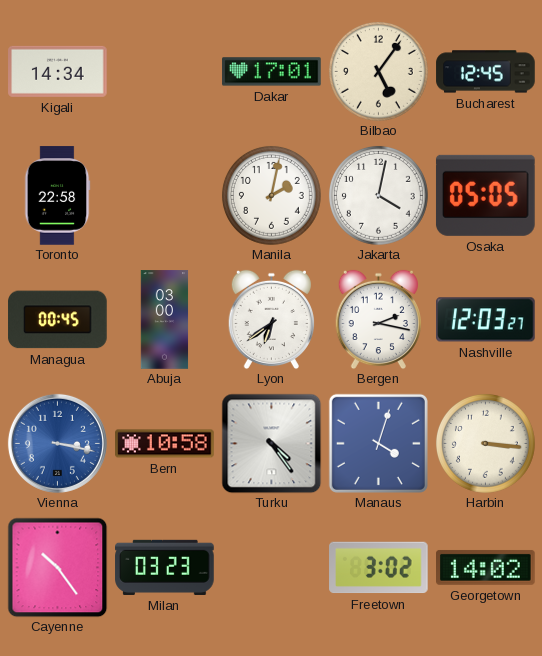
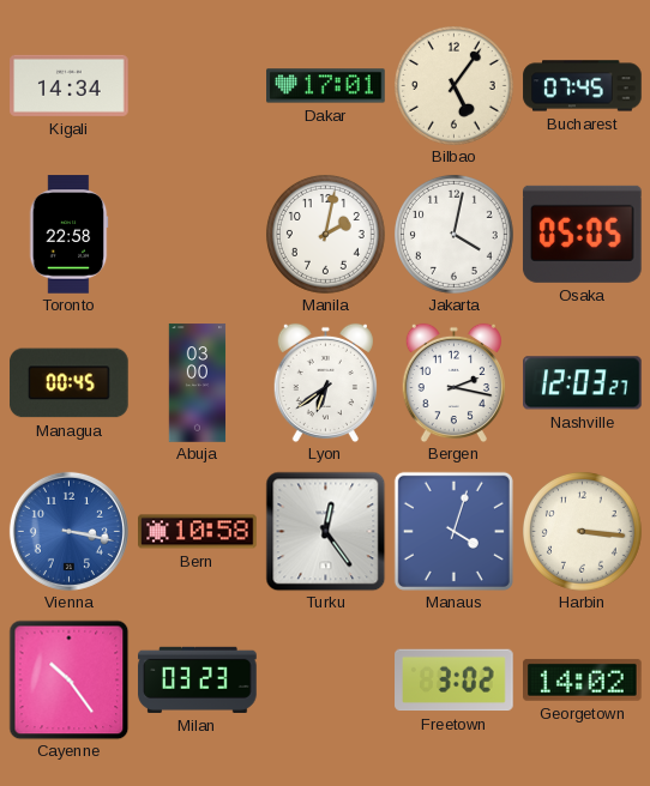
Bucharest: 12:45 -> 07:45 (583, 86)
Turku: 4:24 -> 12:24 (325, 531)
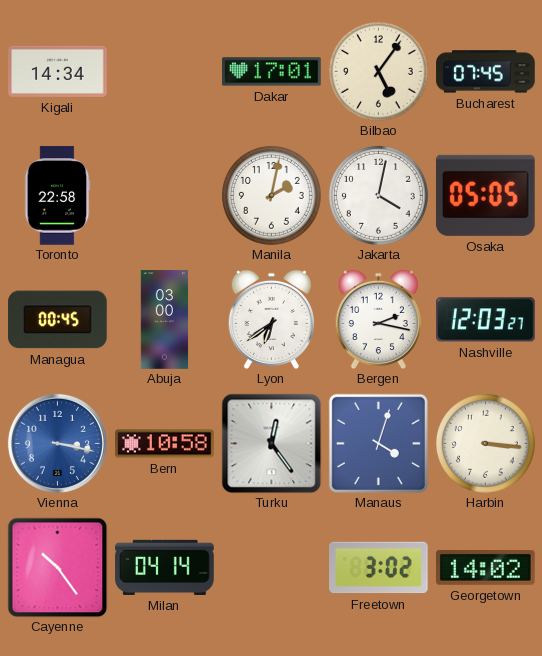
Milan: 03:23 -> 04:14 (165, 567)
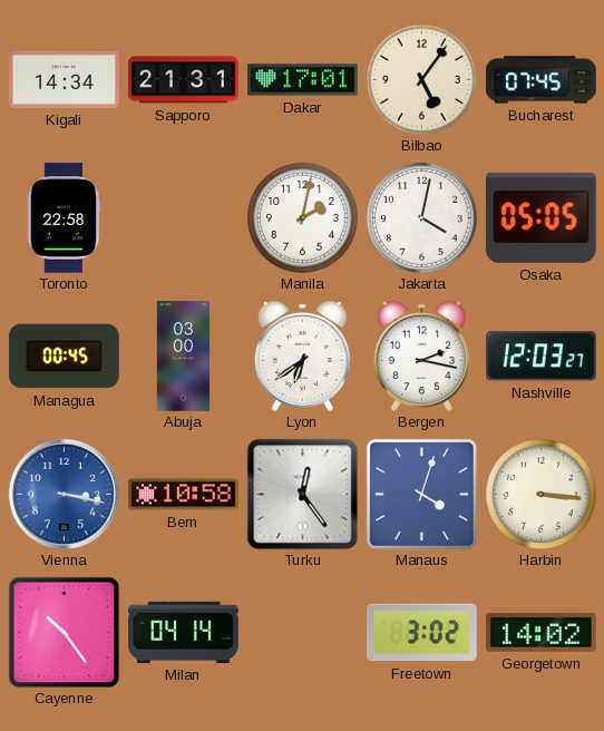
Sapporo: none -> 21:31 (184, 80)
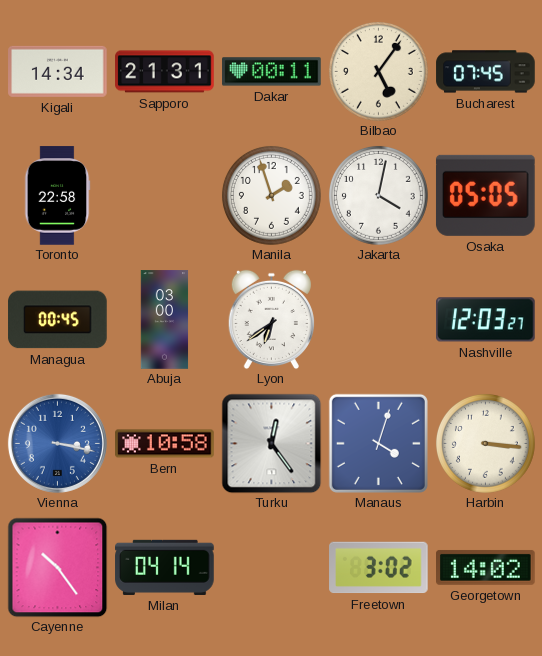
Dakar: 17:01 -> 00:11 (272, 72)
Manila: 2:02 -> 1:57 (271, 195)
Bergen: 2:17 -> none (421, 355)
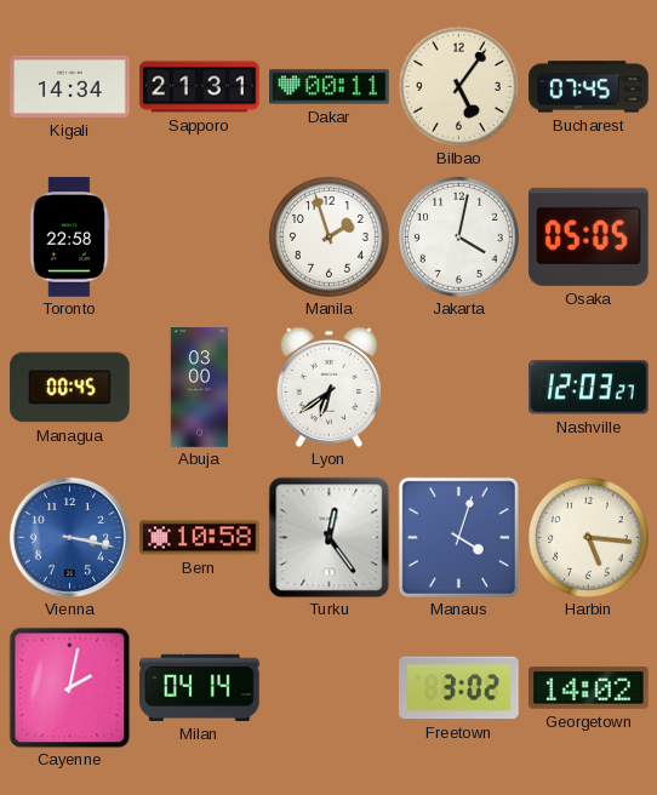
Harbin: 3:16 -> 5:16 (588, 537)
Cayenne: 10:24 -> 2:02 (69, 687)
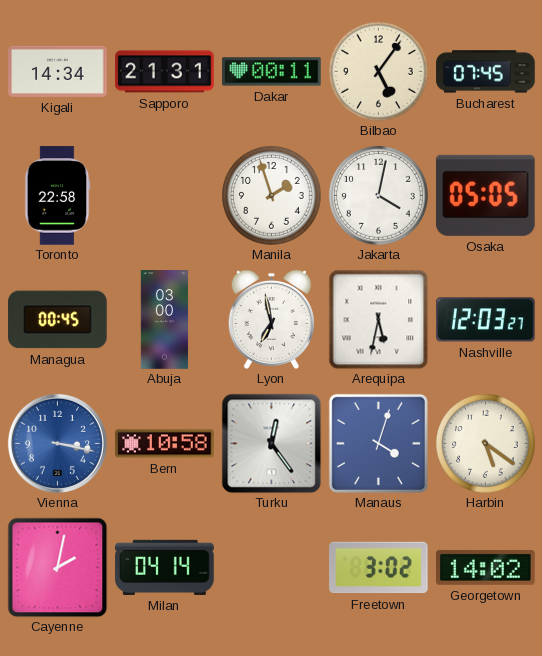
Lyon: 6:39 -> 6:58 (271, 319)
Arequipa: none -> 5:32 (378, 319)
Harbin: 5:16 -> 5:21 (485, 443)
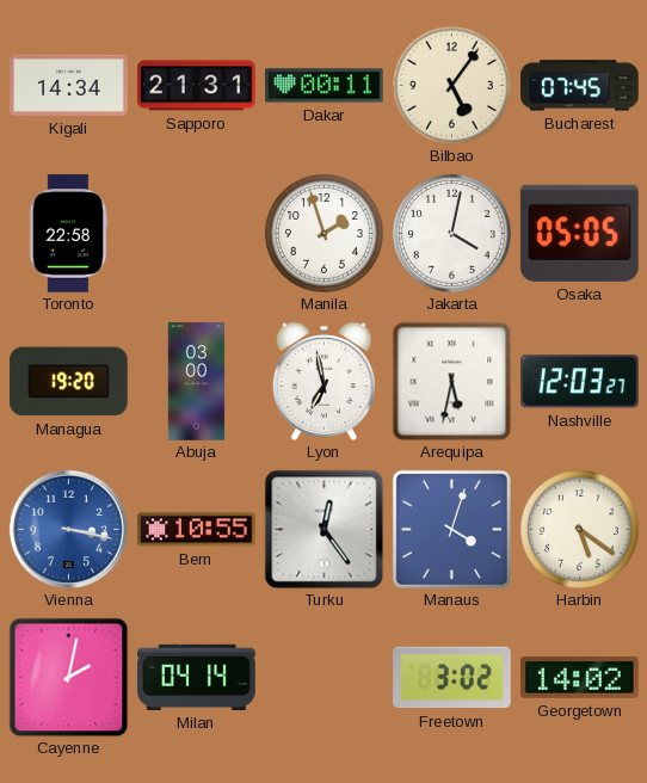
Managua: 00:45 -> 19:20 (69, 382)
Bern: 10:58 -> 10:55 (197, 530)
